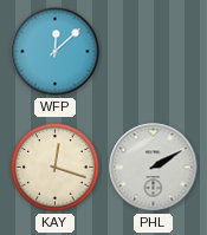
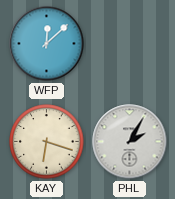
KAY: 12:18 -> 6:18 (47, 142)
PHL: 2:10 -> 2:05 (130, 142)
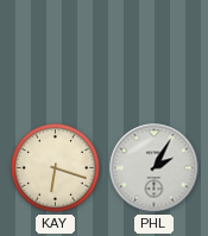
WFP: 12:08 -> none (47, 44)
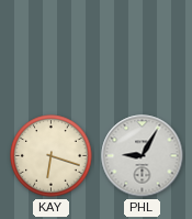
PHL: 2:05 -> 9:05 (143, 156)
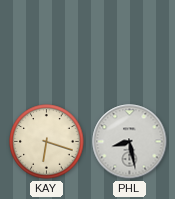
PHL: 9:05 -> 8:28 (130, 142)
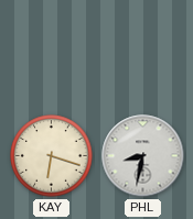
PHL: 8:28 -> 8:32 (143, 156)
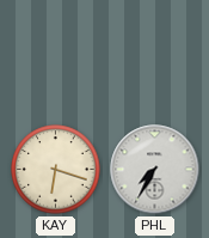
PHL: 8:32 -> 7:35 (155, 170)
